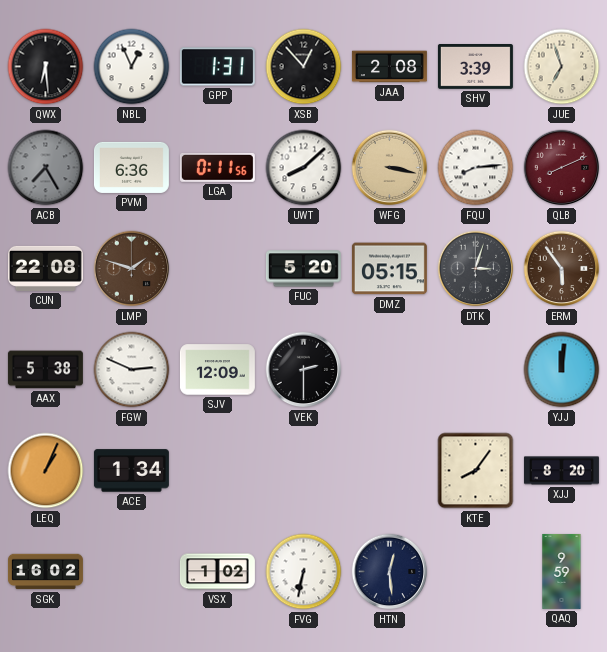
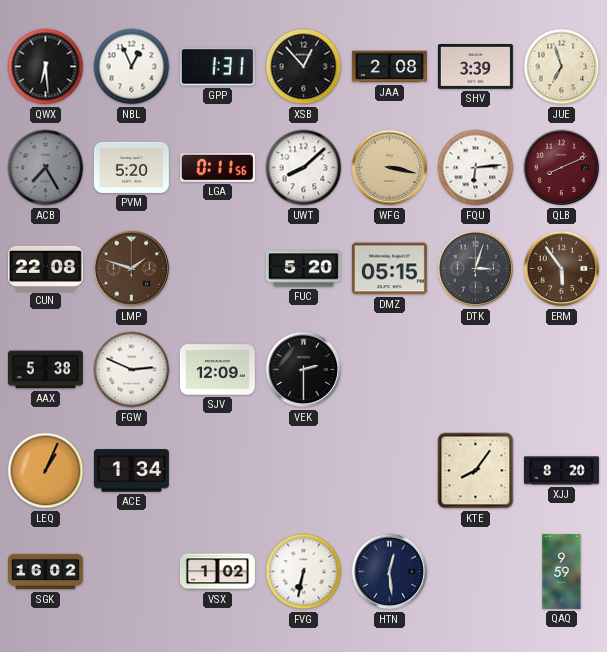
PVM: 6:36 -> 5:20 (131, 167)
FQU: 8:14 -> 6:14 (476, 168)
YJJ: 12:01 -> none (562, 370)
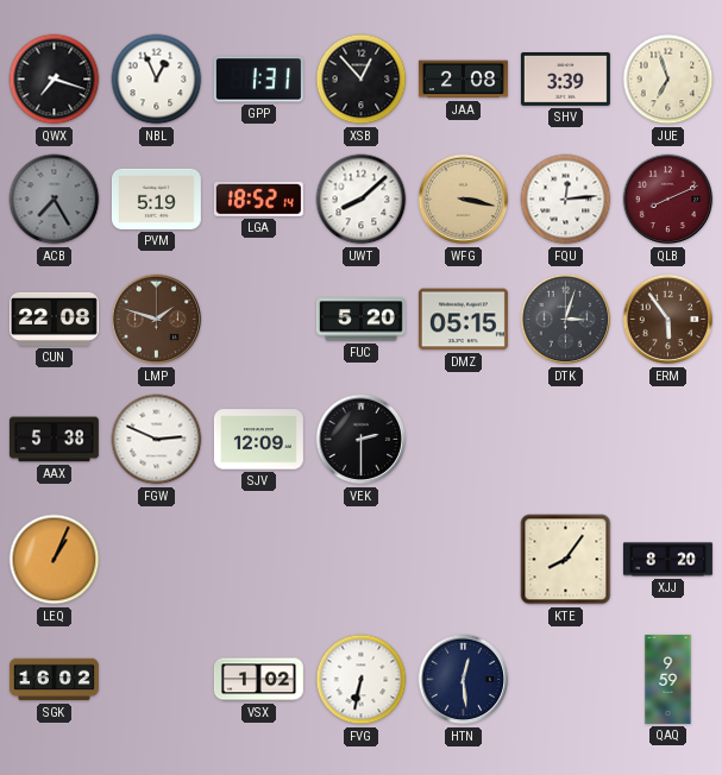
QWX: 6:29 -> 7:18 (55, 80)
PVM: 5:20 -> 5:19 (156, 199)
LGA: 0:11 -> 18:52 (258, 199)
FQU: 6:14 -> 12:14 (566, 200)
ACE: 1:34 -> none (131, 471)
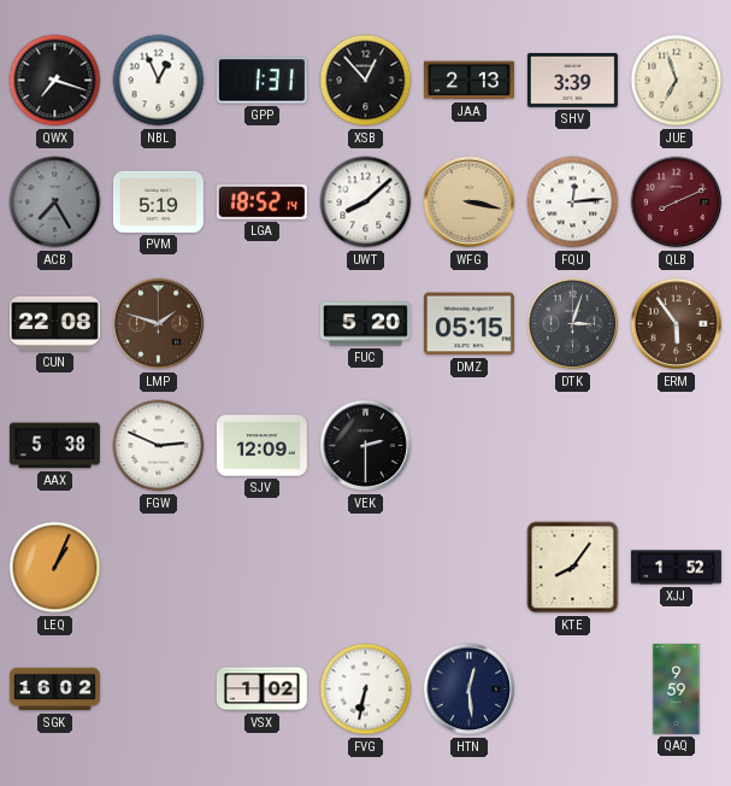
JAA: 2:08 -> 2:13 (468, 81)
XJJ: 8:20 -> 1:52 (676, 568)
